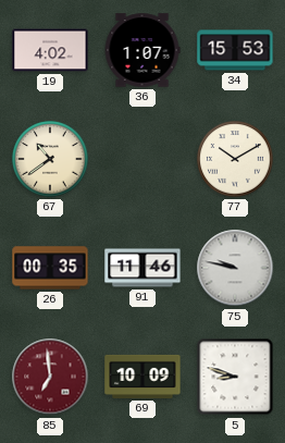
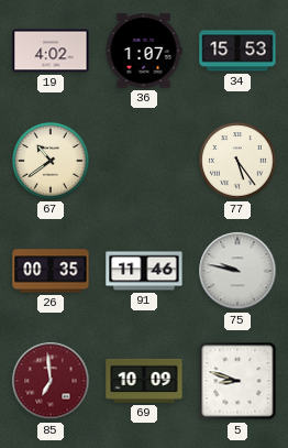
77: 10:10 -> 5:24 (237, 161)
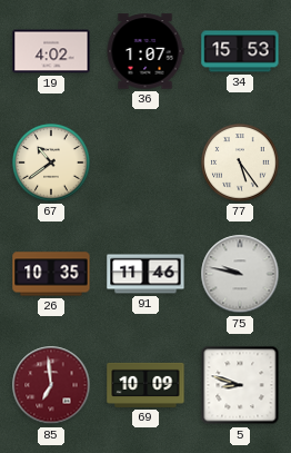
26: 00:35 -> 10:35 (51, 274)
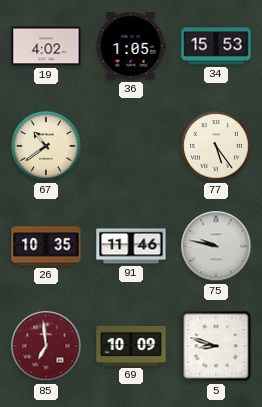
36: 1:07 -> 1:05 (131, 46)
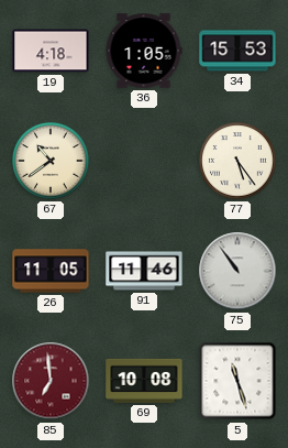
19: 4:02 -> 4:18 (51, 51)
26: 10:35 -> 11:05 (51, 271)
75: 9:47 -> 10:54 (237, 271)
69: 10:09 -> 10:08 (144, 381)
5: 8:48 -> 11:27 (237, 381)
